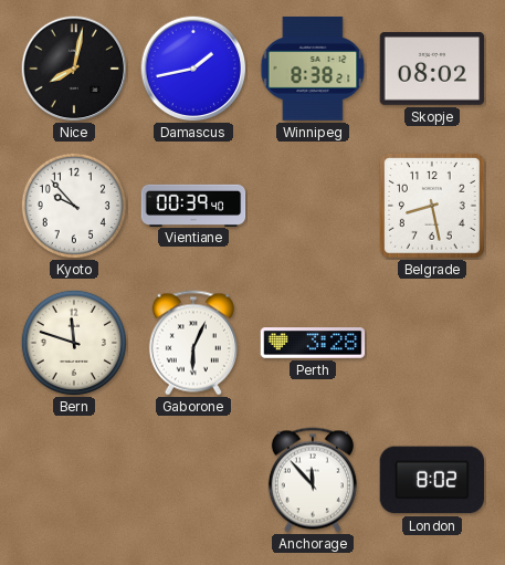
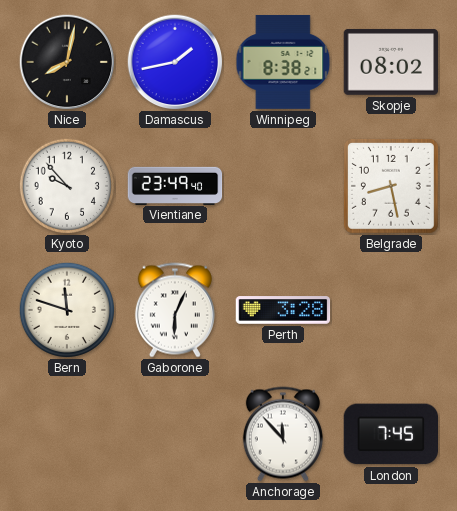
Vientiane: 00:39 -> 23:49 (175, 185)
London: 8:02 -> 7:45 (391, 434)
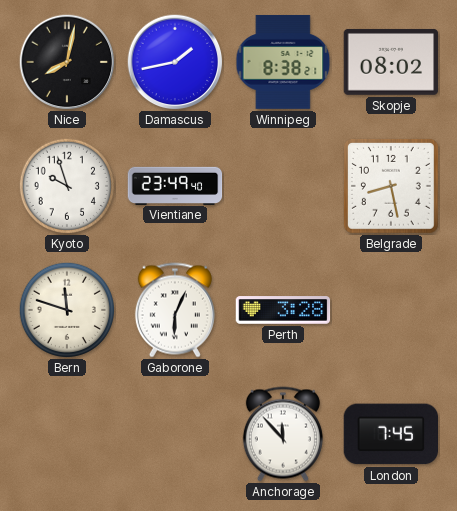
Kyoto: 9:53 -> 9:57 (66, 185)
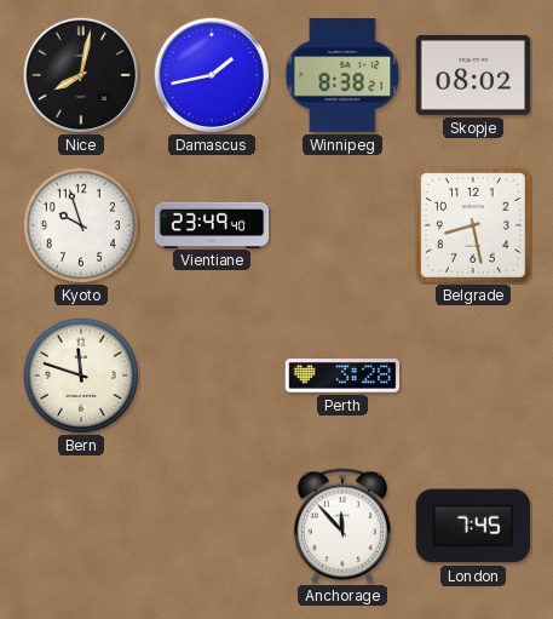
Gaborone: 6:04 -> none (175, 310)
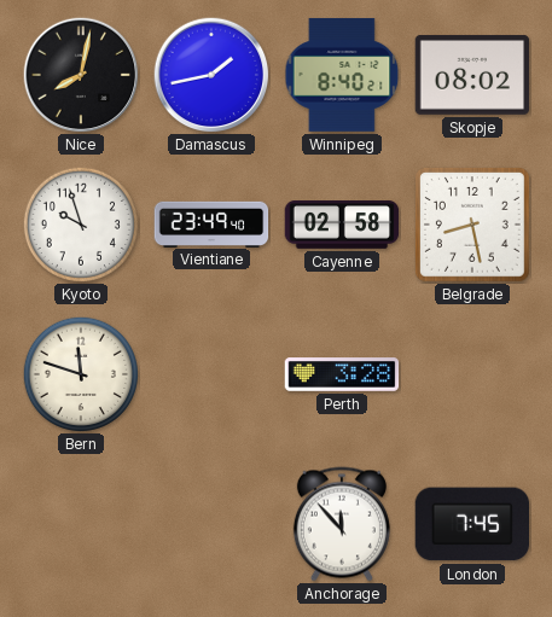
Winnipeg: 8:38 -> 8:40 (342, 75)
Cayenne: none -> 02:58 (342, 225)
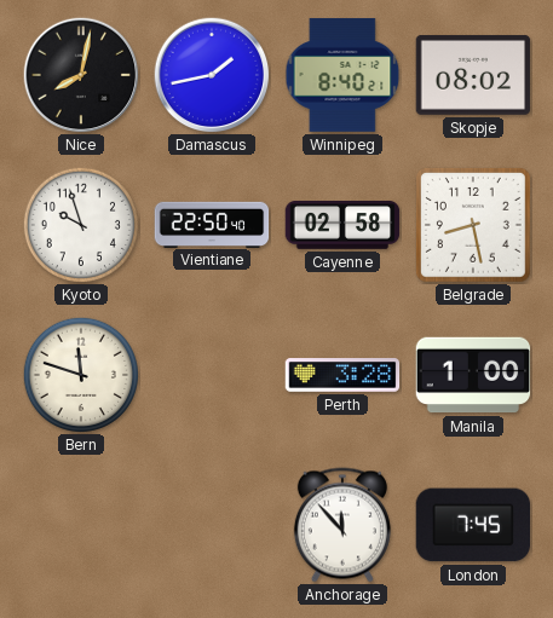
Vientiane: 23:49 -> 22:50 (212, 224)
Manila: none -> 1:00 (473, 375)
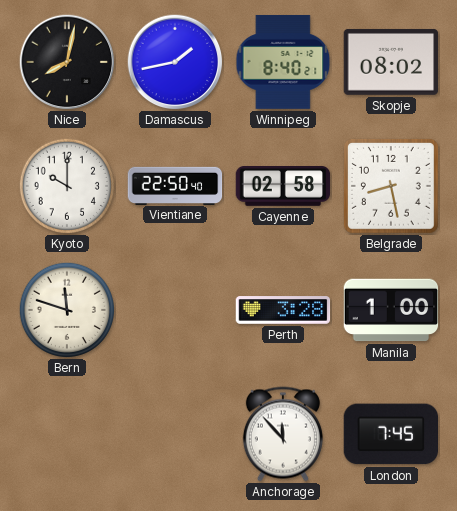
Kyoto: 9:57 -> 10:00 (66, 185)
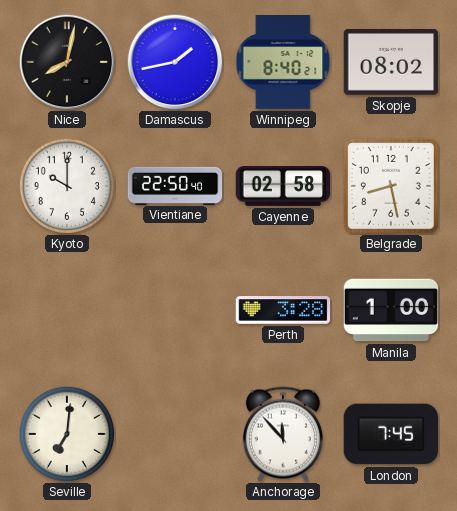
Bern: 11:48 -> none (66, 309)
Seville: none -> 7:01 (66, 433)
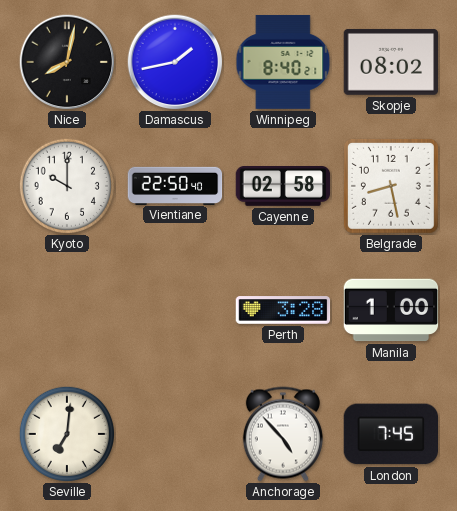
Anchorage: 11:53 -> 4:53 (283, 434)
